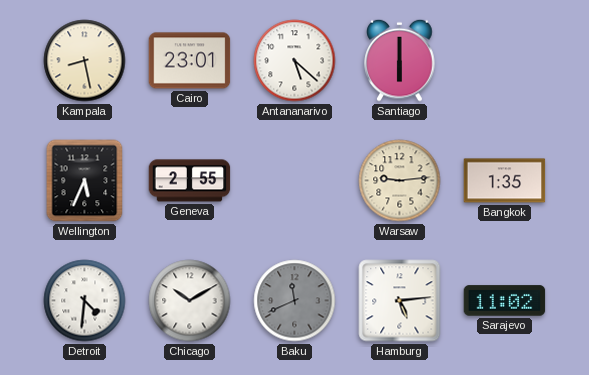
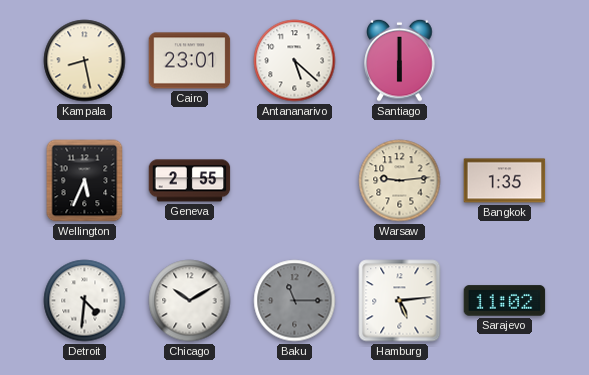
Baku: 11:41 -> 11:15 (295, 301)
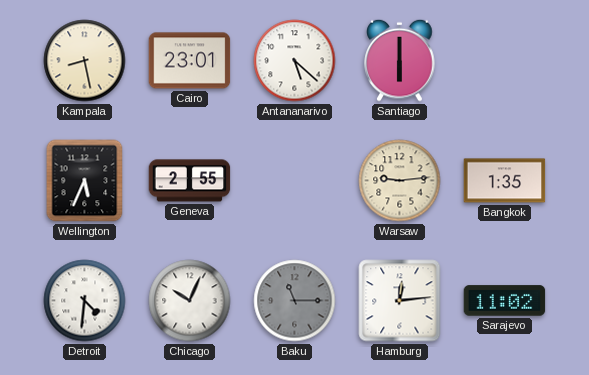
Chicago: 10:10 -> 10:04 (190, 301)
Hamburg: 5:14 -> 12:14 (400, 301)
